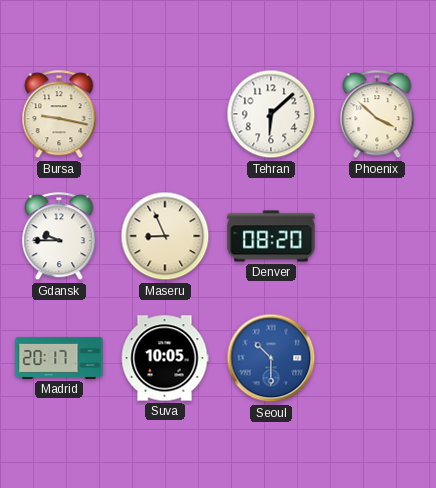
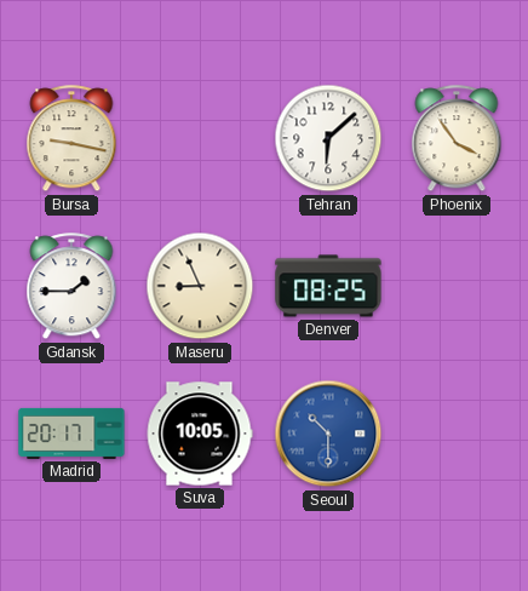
Phoenix: 3:52 -> 3:54 (457, 139)
Gdansk: 9:45 -> 1:45 (71, 287)
Denver: 08:20 -> 08:25 (328, 286)
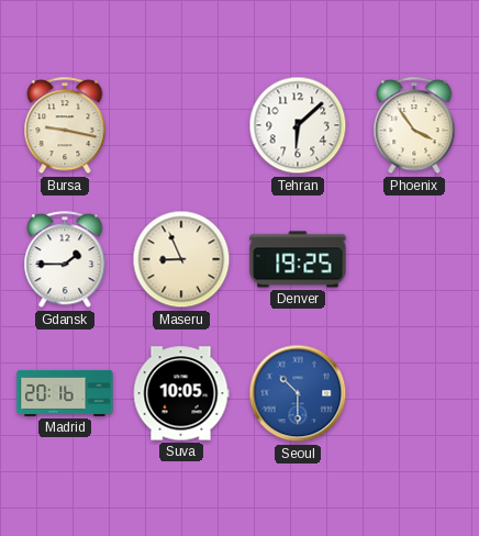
Denver: 08:25 -> 19:25 (298, 259)
Madrid: 20:17 -> 20:16 (65, 393)
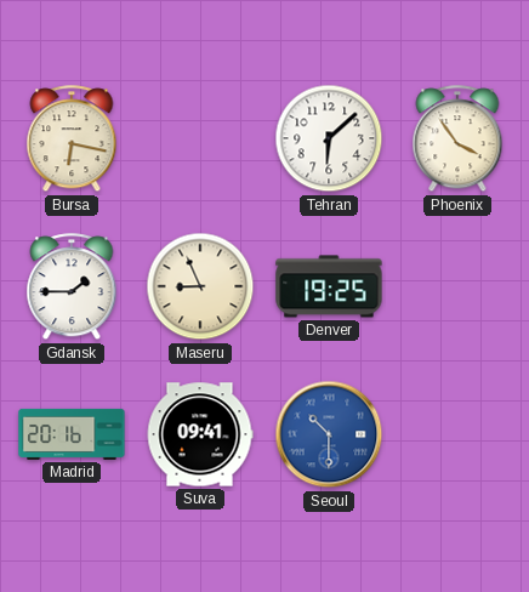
Bursa: 9:17 -> 6:17 (72, 140)
Suva: 10:05 -> 09:41 (200, 434)
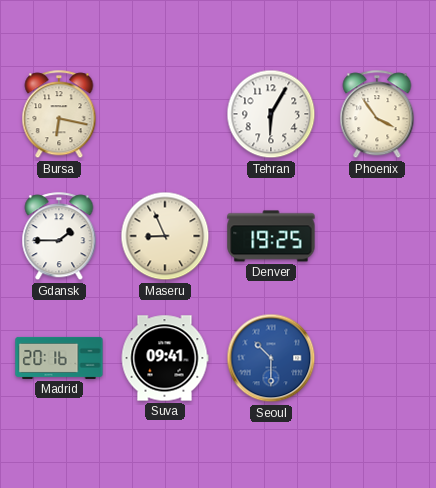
Tehran: 6:08 -> 6:05 (271, 114)
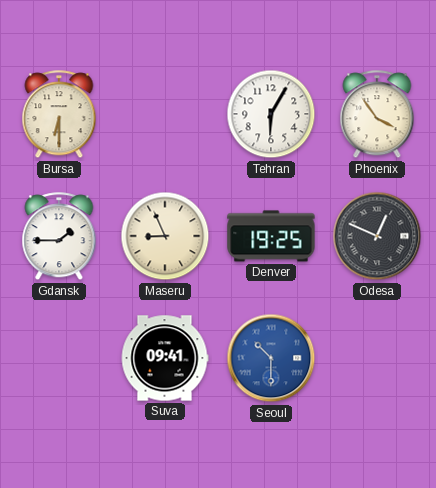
Bursa: 6:17 -> 6:30 (59, 115)
Odesa: none -> 12:49 (377, 236)
Madrid: 20:16 -> none (59, 358)
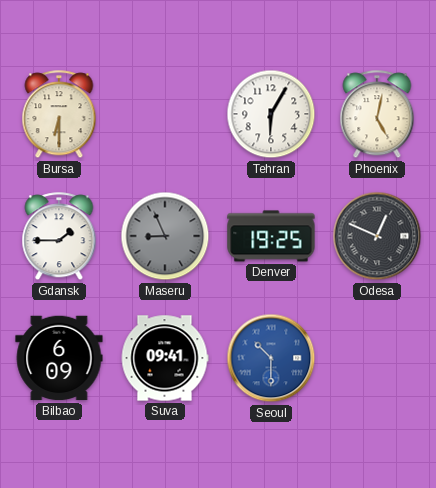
Phoenix: 3:54 -> 5:02 (377, 115)
Maseru dial: cream -> grey (165, 236)
Bilbao: none -> 6:09 (59, 358)
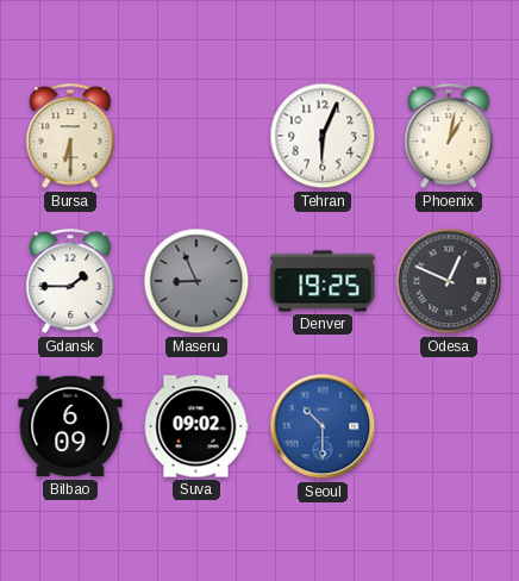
Tehran: 6:05 -> 6:04 (323, 136)
Phoenix: 5:02 -> 1:02 (449, 137)
Suva: 09:41 -> 09:02 (196, 426)
